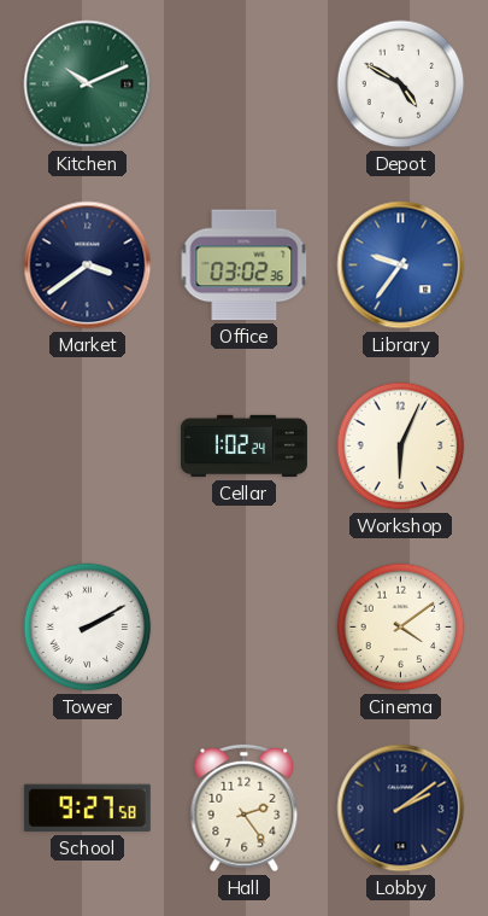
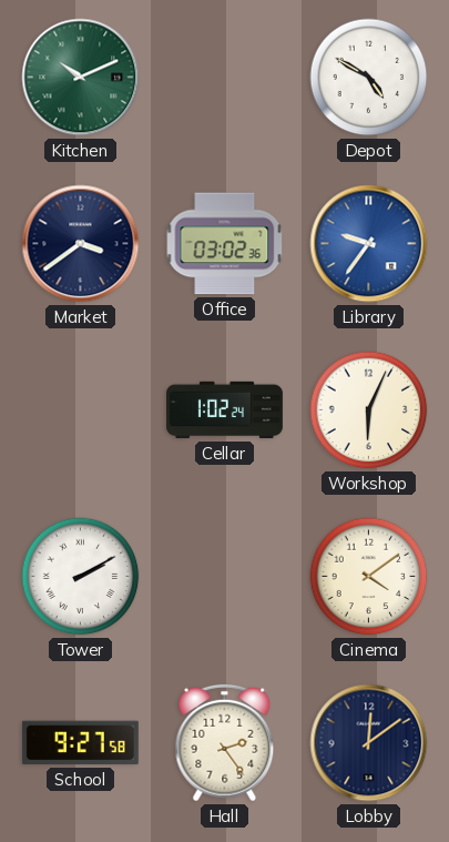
Lobby: 2:09 -> 12:09 (369, 743)
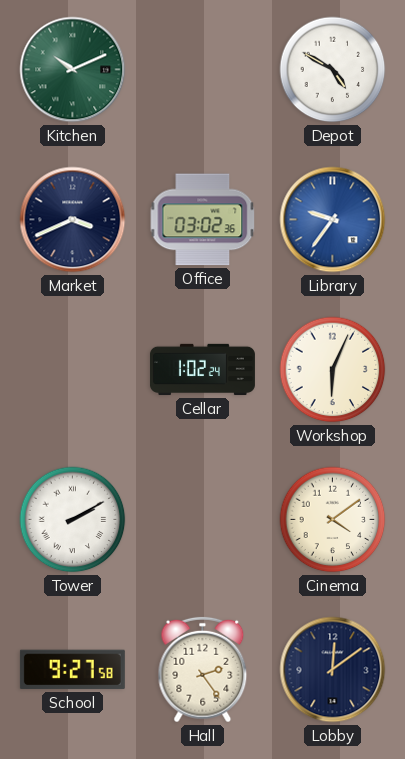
Market: 3:39 -> 3:41 (73, 220)
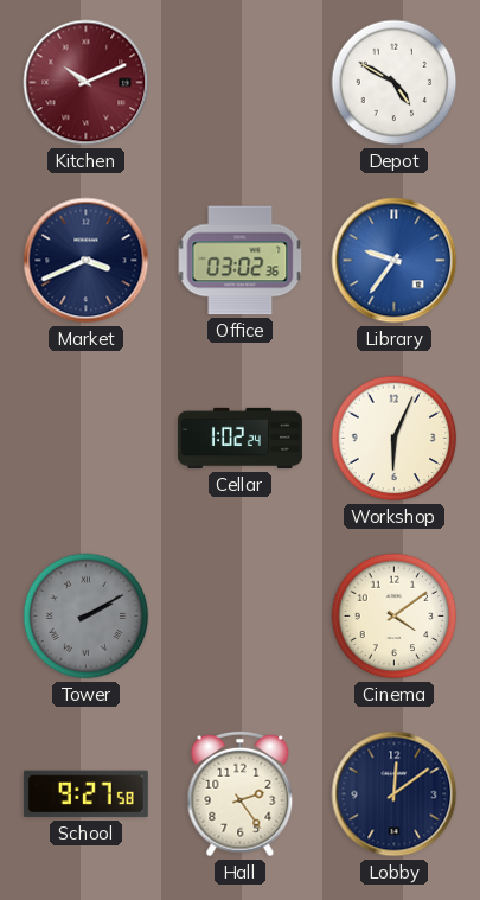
Kitchen dial: green -> burgundy (87, 83)
Tower dial: white -> grey (87, 617)
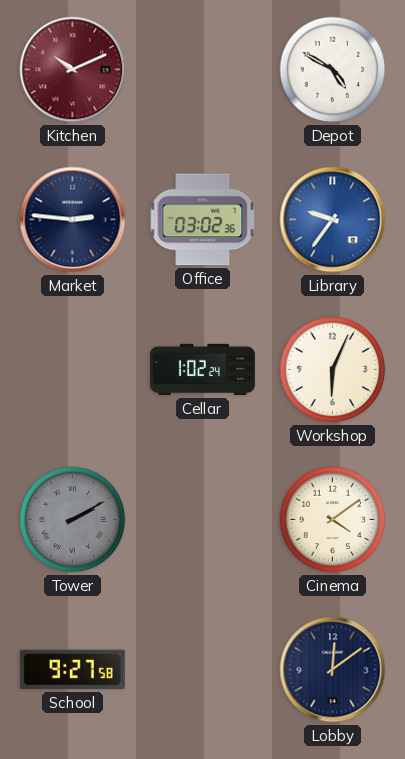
Market: 3:41 -> 2:46 (73, 220)
Hall: 2:24 -> none (241, 794)
